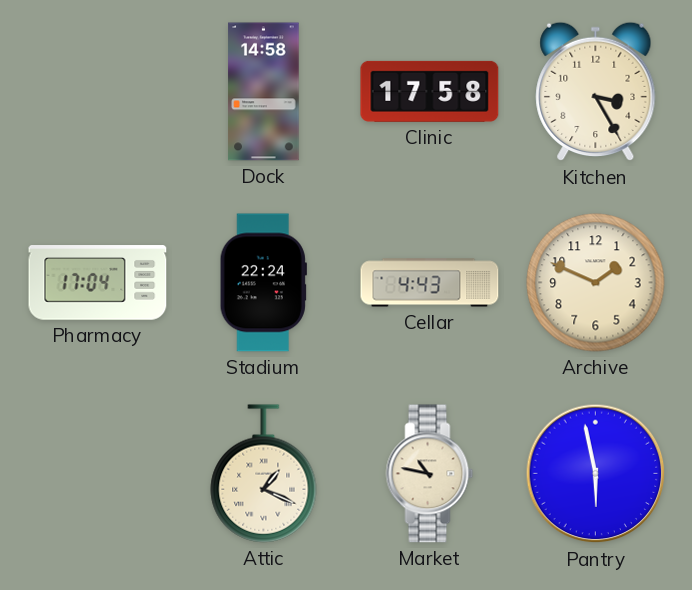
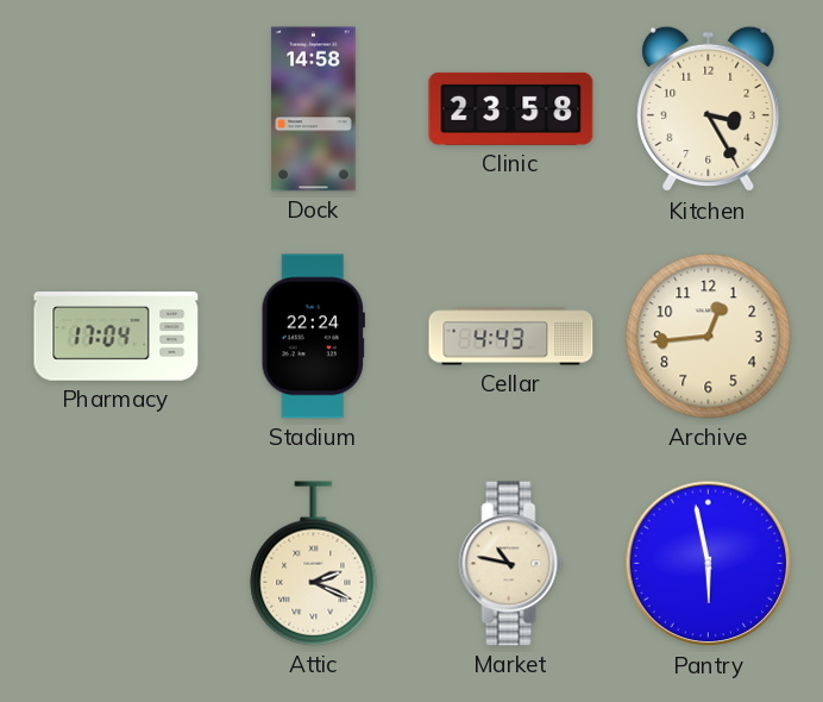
Clinic: 17:58 -> 23:58 (511, 108)
Archive: 1:49 -> 12:44 (709, 337)
Attic: 1:19 -> 2:19 (314, 564)
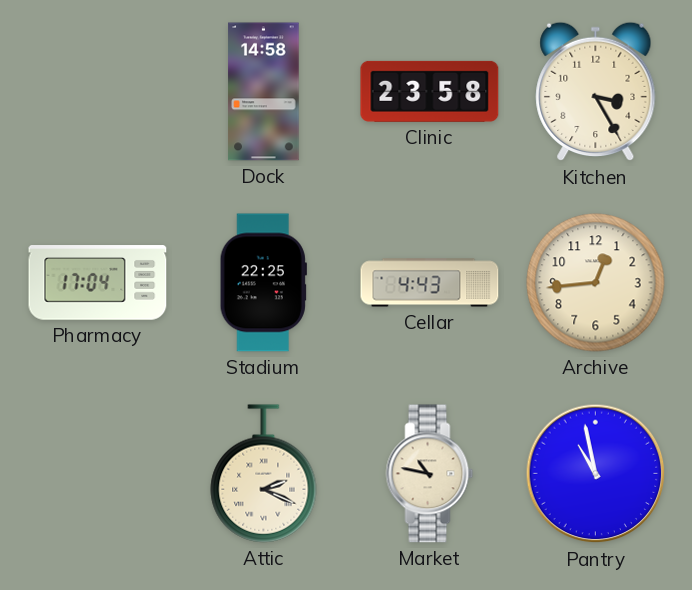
Stadium: 22:24 -> 22:25 (263, 283)
Pantry: 5:58 -> 10:58 (596, 474)
